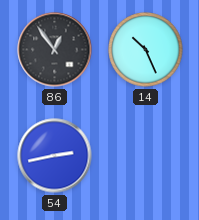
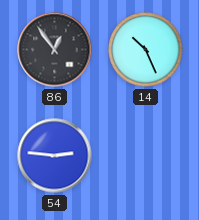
54: 2:43 -> 2:46 (55, 156)
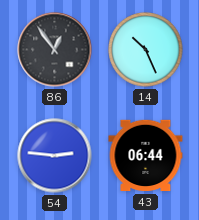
43: none -> 06:44 (146, 156)
